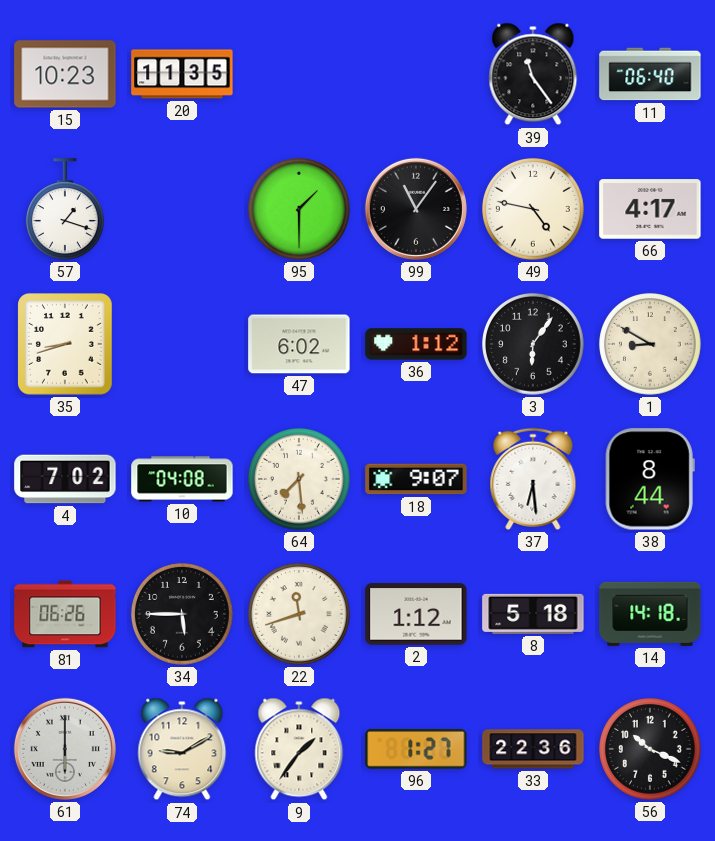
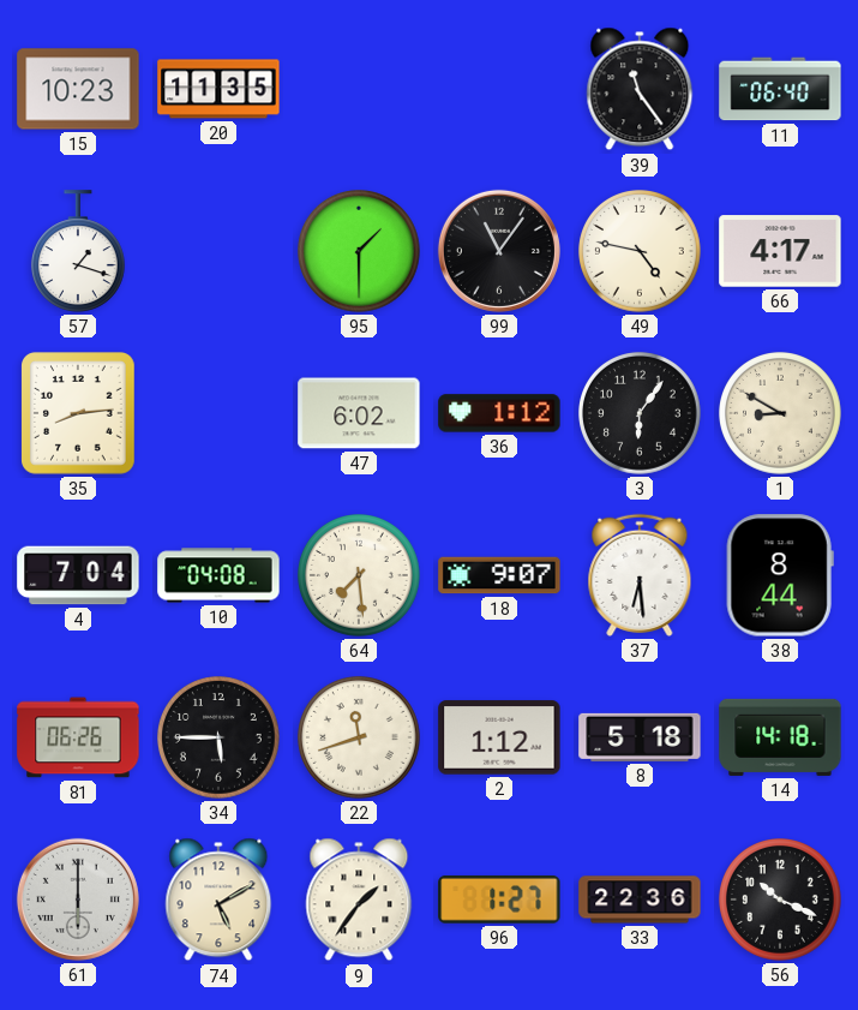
35: 8:42 -> 8:14 (79, 414)
4: 7:02 -> 7:04 (78, 575)
74: 9:10 -> 5:10 (218, 900)
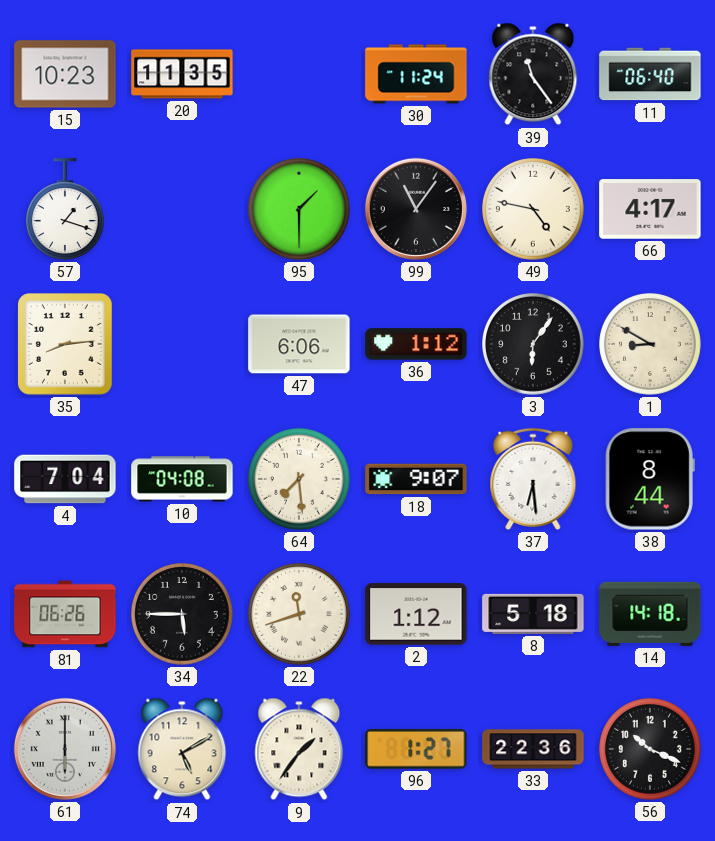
30: none -> 11:24 (416, 74)
47: 6:02 -> 6:06 (299, 344)
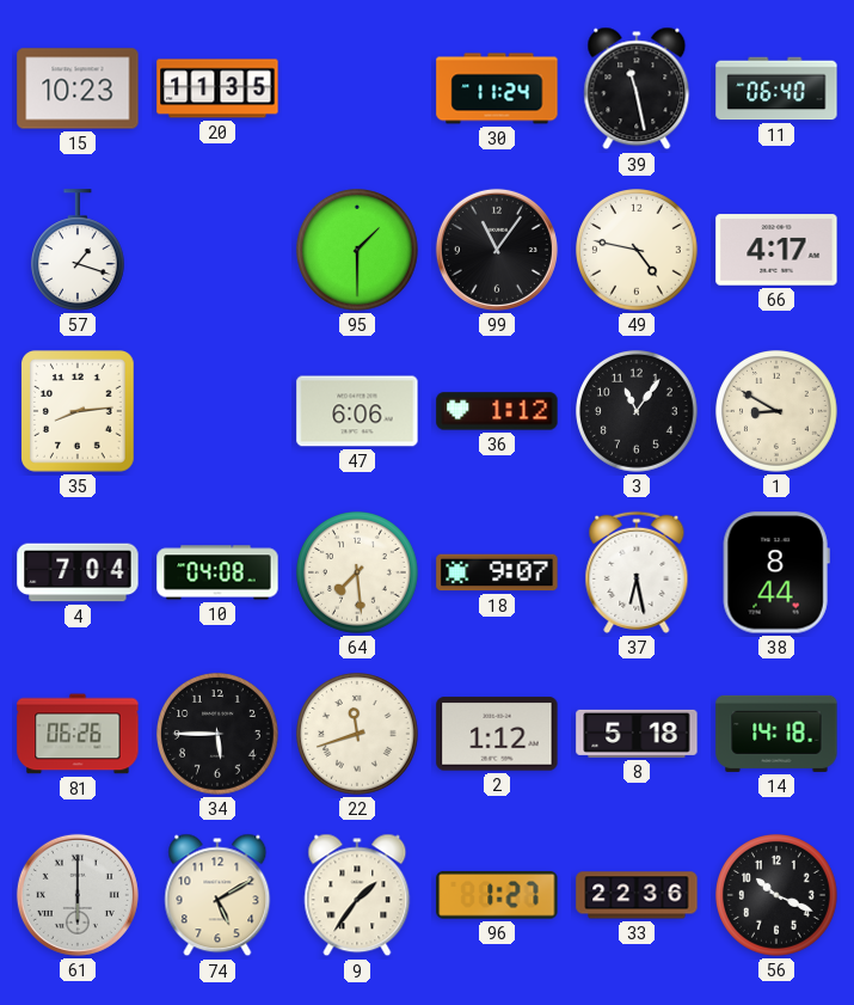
39: 11:24 -> 11:28 (637, 88)
3: 6:06 -> 11:06 (638, 412)
37: 6:29 -> 6:28 (637, 572)
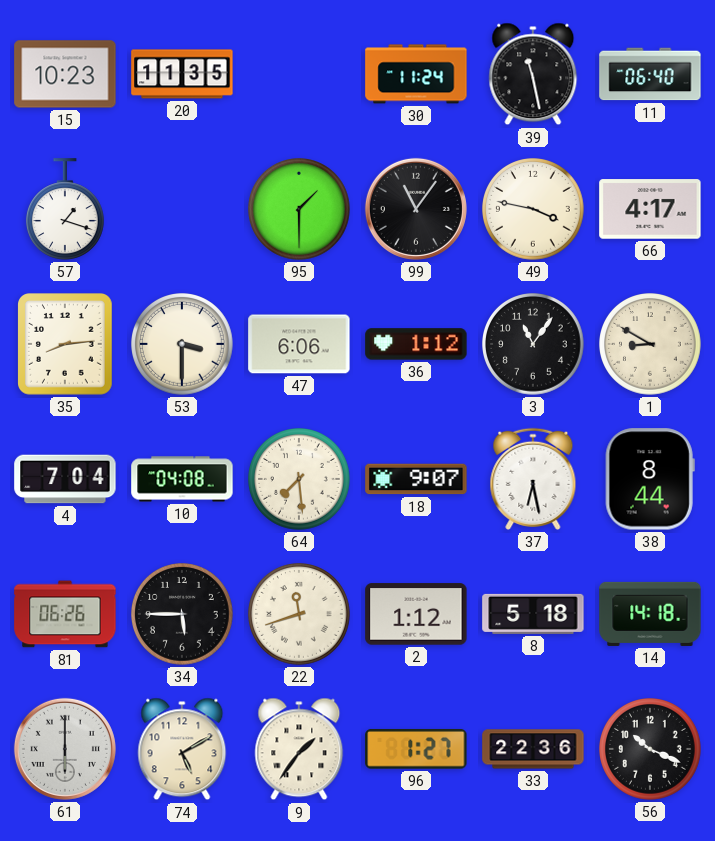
49: 4:47 -> 3:47 (534, 210)
53: none -> 3:30 (183, 345)
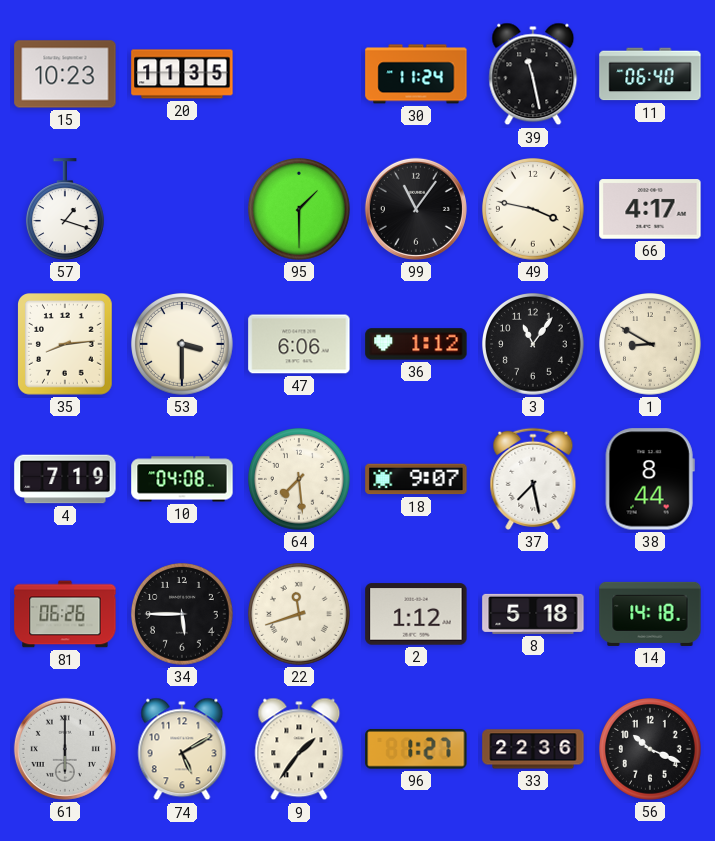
4: 7:04 -> 7:19 (65, 479)
37: 6:28 -> 7:28 (533, 479)
